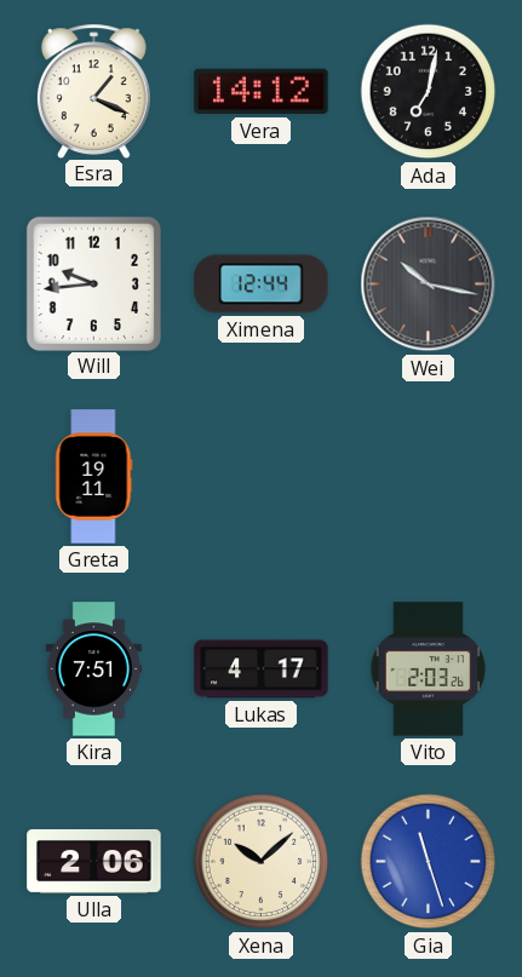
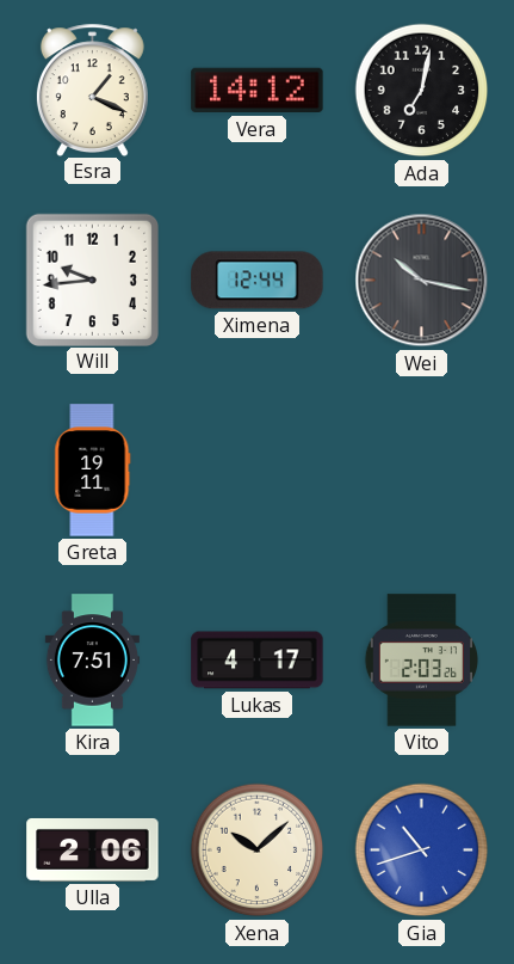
Gia: 11:27 -> 10:42 (422, 851)
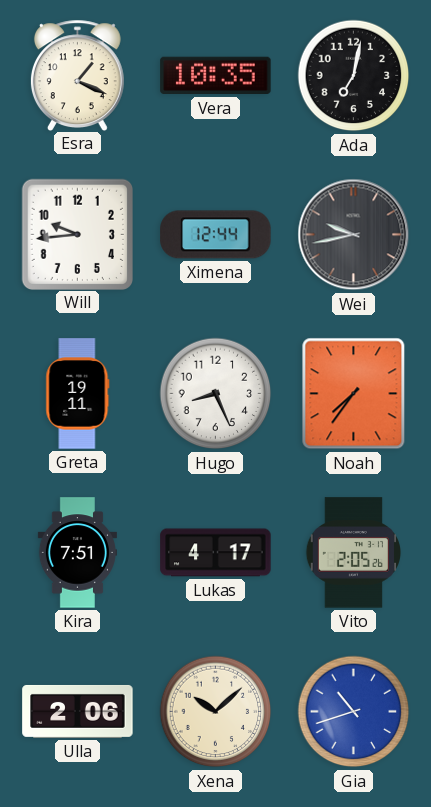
Vera: 14:12 -> 10:35 (216, 76)
Wei: 10:17 -> 9:43 (354, 235)
Hugo: none -> 8:26 (216, 394)
Noah: none -> 7:36 (354, 394)
Vito: 2:03 -> 2:05 (353, 553)
